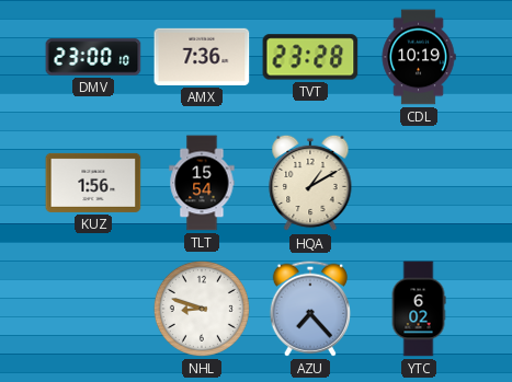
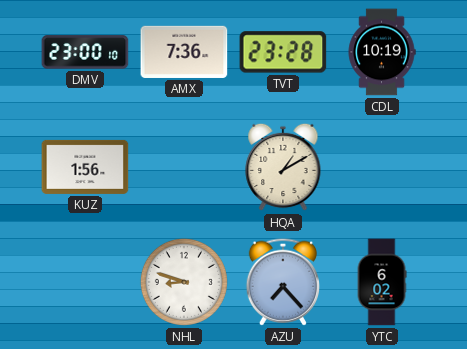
TLT: 15:54 -> none (202, 183)
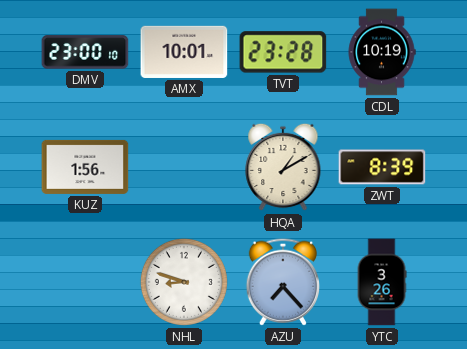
AMX: 7:36 -> 10:01 (184, 52)
ZWT: none -> 8:39 (382, 167)
YTC: 6:02 -> 3:26 (382, 282)
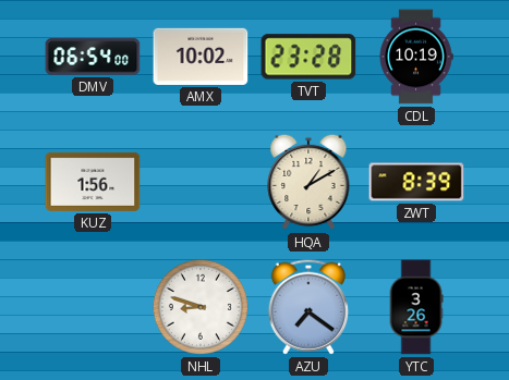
DMV: 23:00 -> 06:54 (93, 57)
AMX: 10:01 -> 10:02 (201, 57)
AZU: 7:23 -> 7:21 (307, 307)
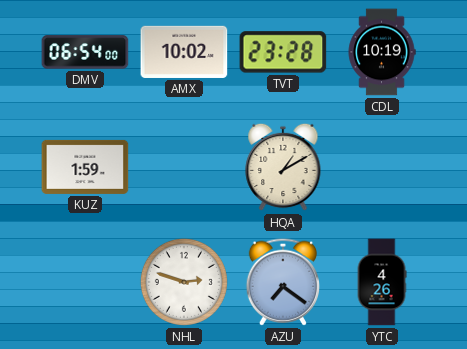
KUZ: 1:56 -> 1:59 (85, 167)
ZWT: 8:39 -> none (416, 182)
NHL: 8:48 -> 2:48 (184, 282)
YTC: 3:26 -> 4:26 (382, 282)
